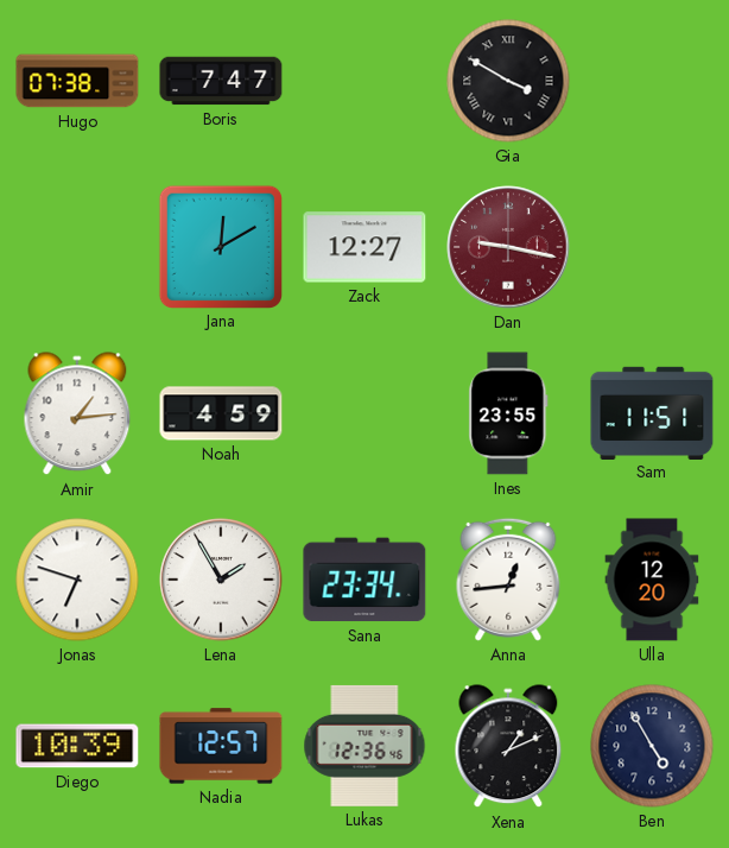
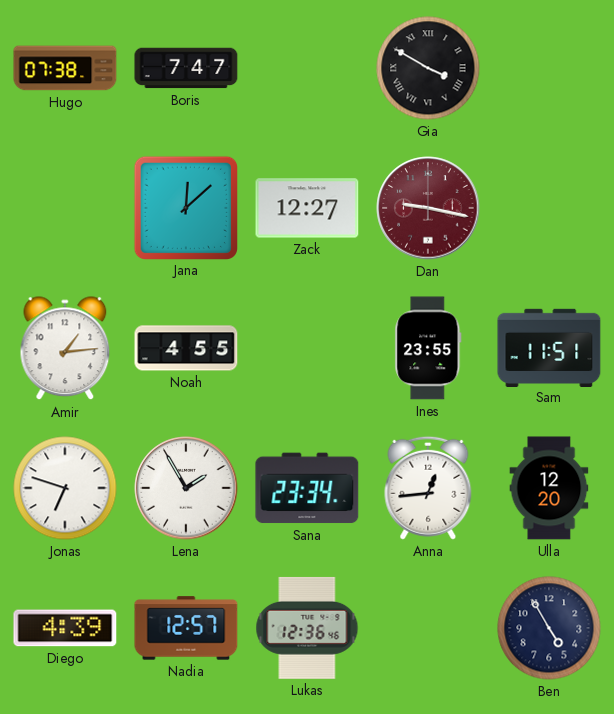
Jana: 12:10 -> 12:08 (185, 207)
Noah: 4:59 -> 4:55 (186, 348)
Diego: 10:39 -> 4:39 (65, 628)
Xena: 1:11 -> none (508, 747)
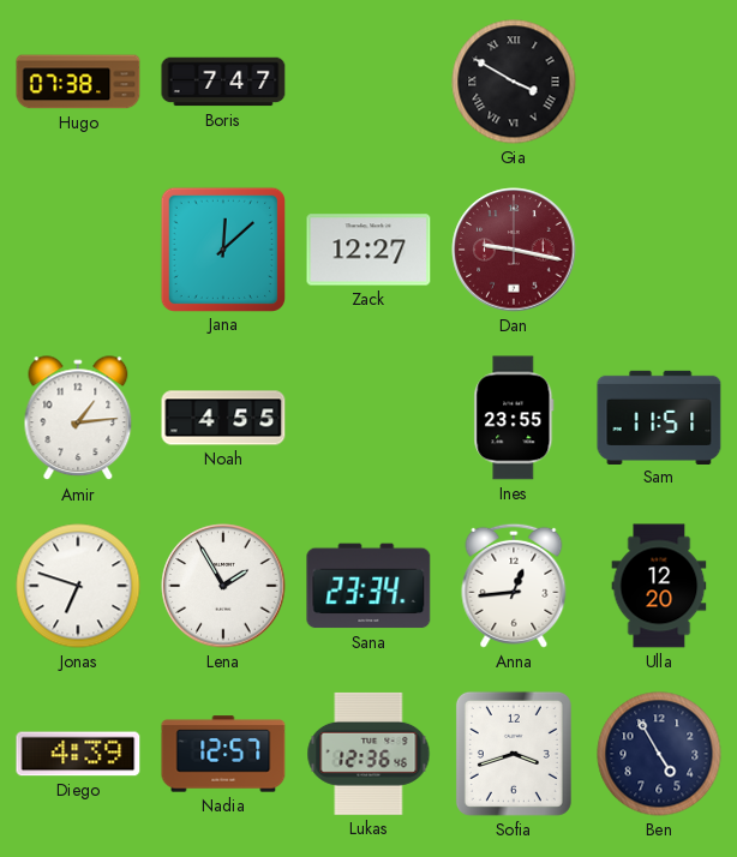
Sofia: none -> 3:42 (514, 754)
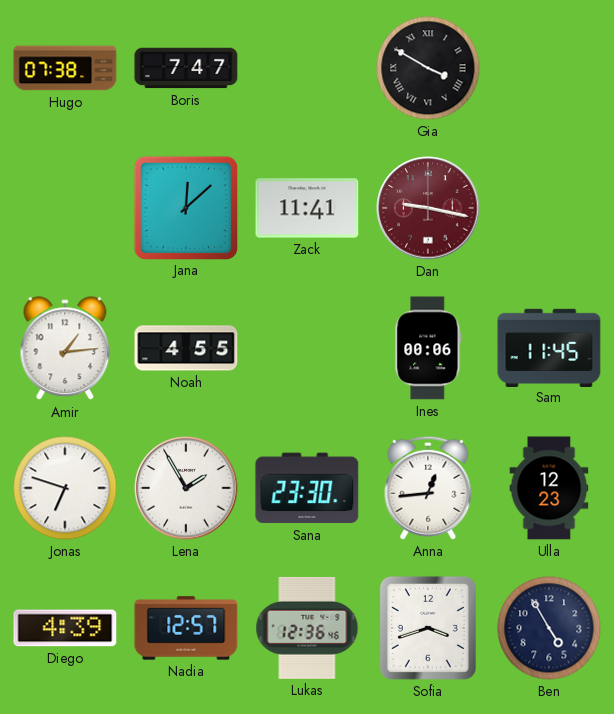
Zack: 12:27 -> 11:41 (307, 208)
Ines: 23:55 -> 00:06 (428, 348)
Sam: 11:51 -> 11:45 (549, 347)
Sana: 23:34 -> 23:30 (307, 488)
Ulla: 12:20 -> 12:23 (549, 488)
